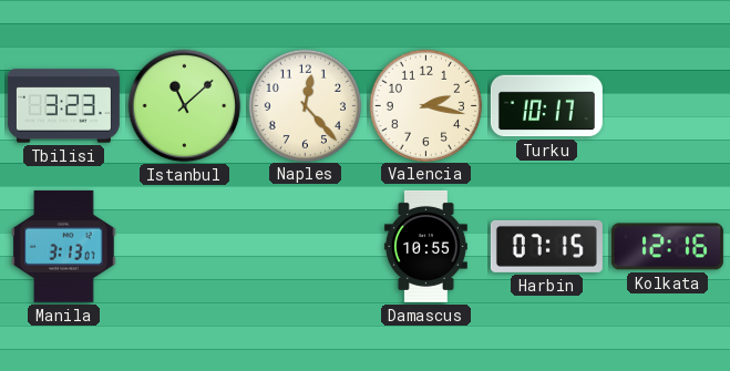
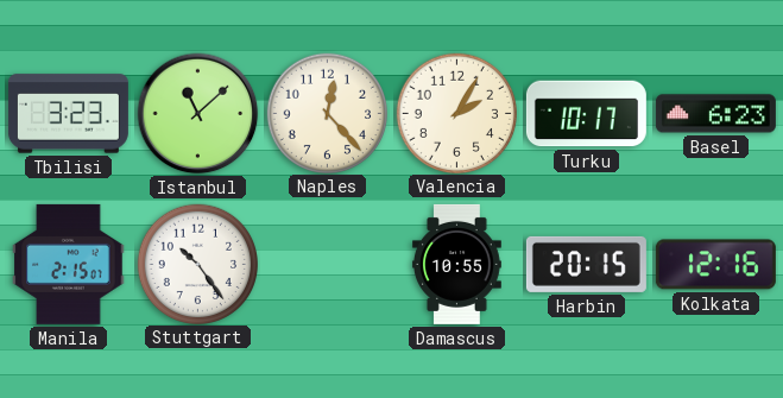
Valencia: 2:17 -> 2:05 (456, 113)
Basel: none -> 6:23 (715, 114)
Manila: 3:13 -> 2:15 (69, 264)
Stuttgart: none -> 10:24 (197, 264)
Harbin: 07:15 -> 20:15 (586, 264)
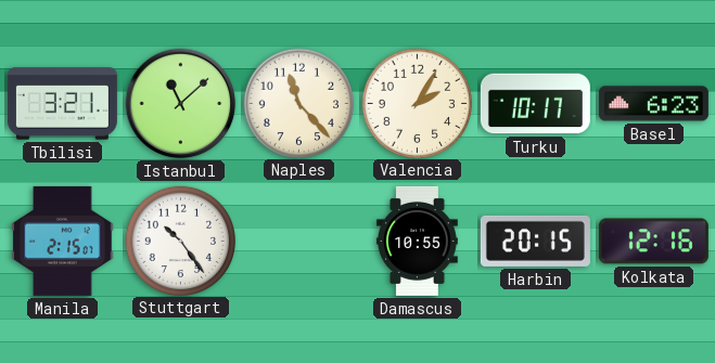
Tbilisi: 3:23 -> 3:21 (62, 104)
Naples: 12:23 -> 11:23 (298, 103)
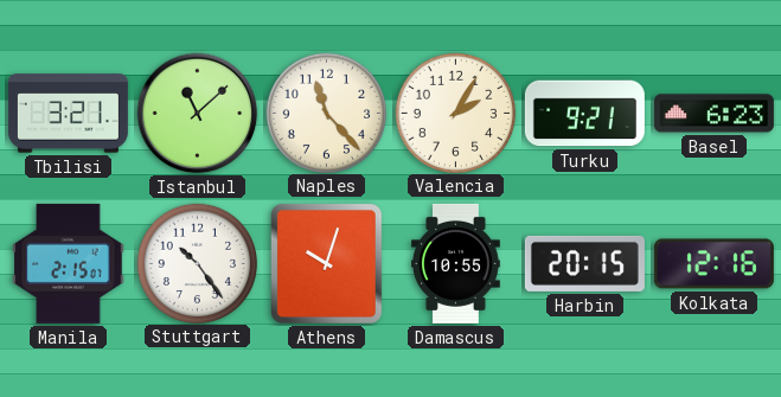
Turku: 10:17 -> 9:21 (584, 114)
Athens: none -> 10:03 (327, 264)
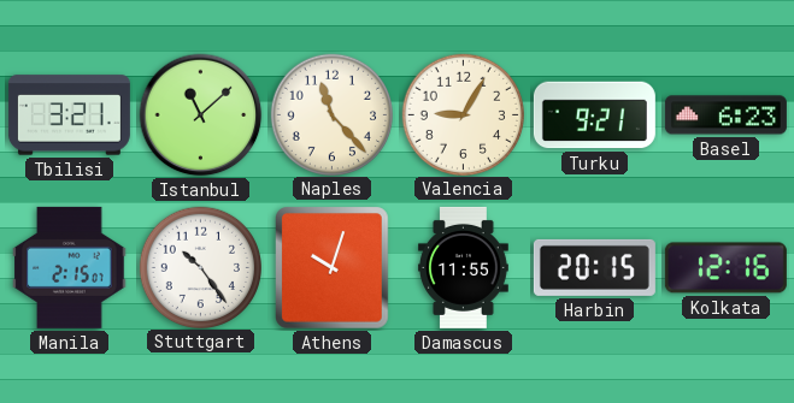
Valencia: 2:05 -> 9:05 (463, 114)
Damascus: 10:55 -> 11:55 (463, 267)
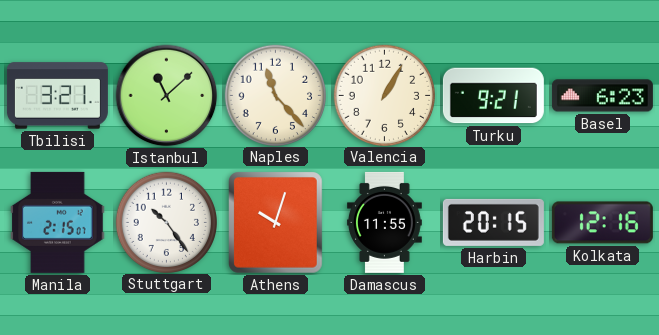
Valencia: 9:05 -> 1:05 (384, 95)
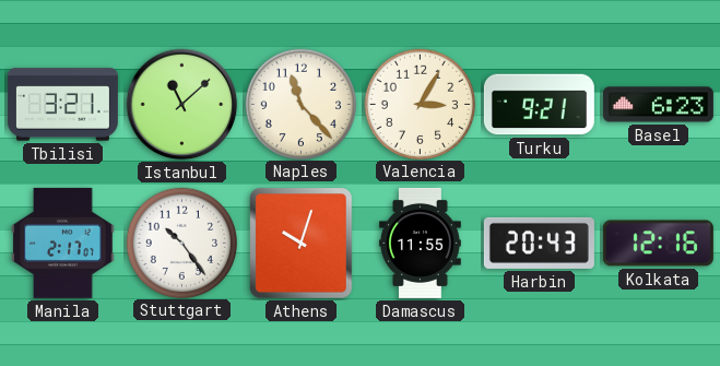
Valencia: 1:05 -> 3:05 (420, 104)
Manila: 2:15 -> 2:17 (63, 243)
Harbin: 20:15 -> 20:43 (539, 243)
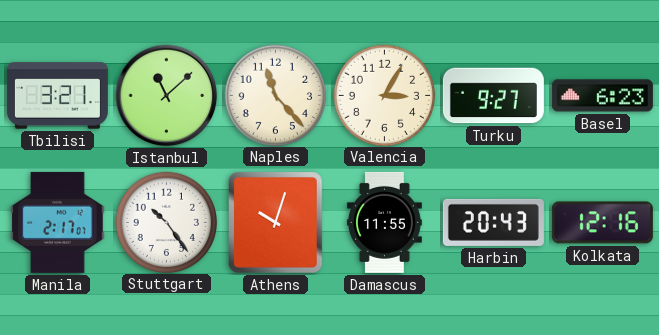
Turku: 9:21 -> 9:27 (493, 96)
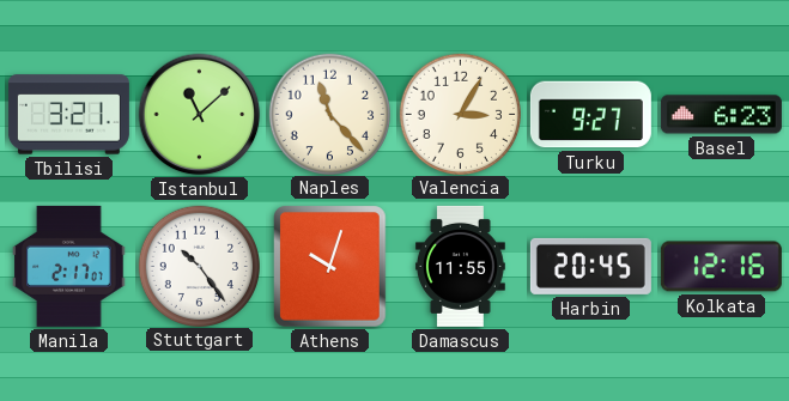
Harbin: 20:43 -> 20:45 (590, 266)
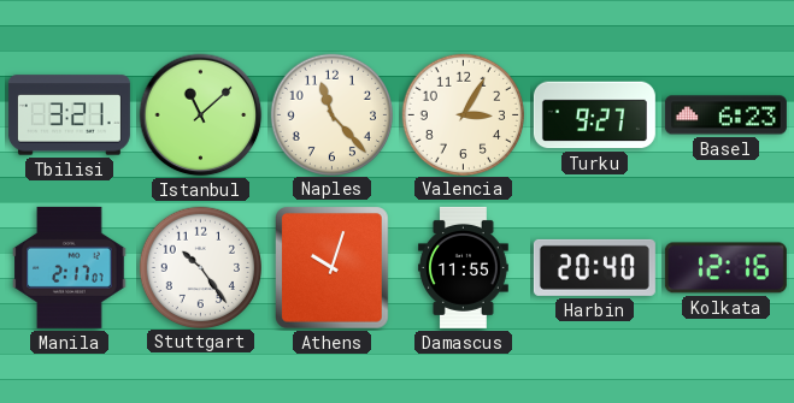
Harbin: 20:45 -> 20:40 (594, 267)
